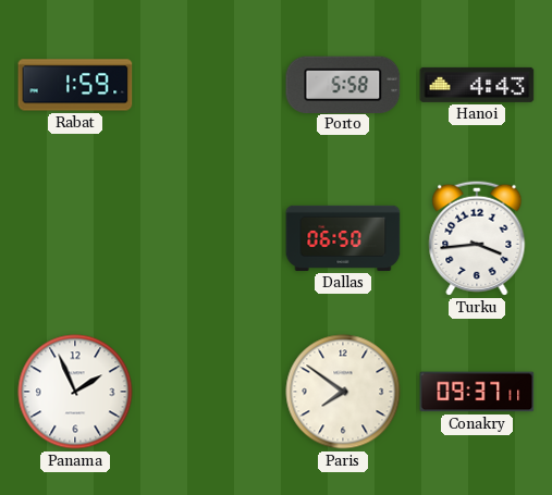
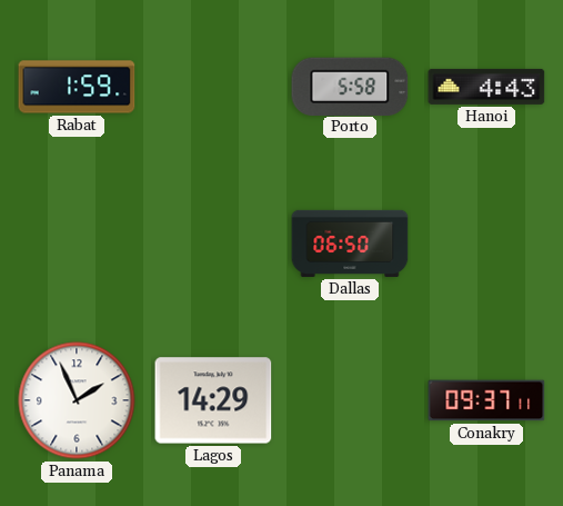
Turku: 3:44 -> none (477, 238)
Lagos: none -> 14:29 (213, 400)
Paris: 7:51 -> none (343, 392)
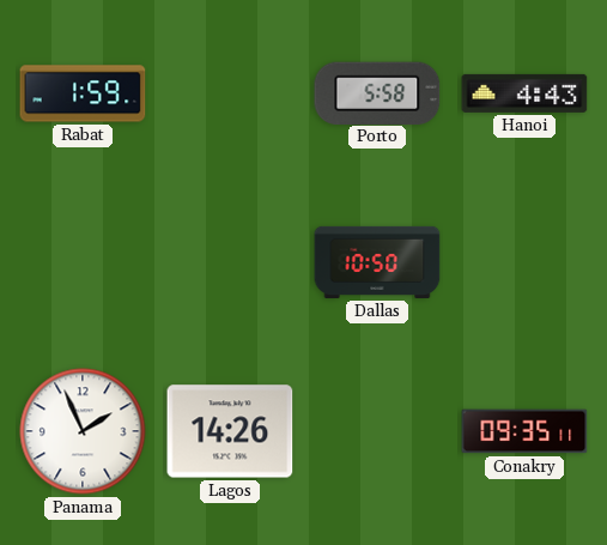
Dallas: 06:50 -> 10:50 (377, 262)
Lagos: 14:29 -> 14:26 (230, 431)
Conakry: 09:37 -> 09:35 (524, 431)
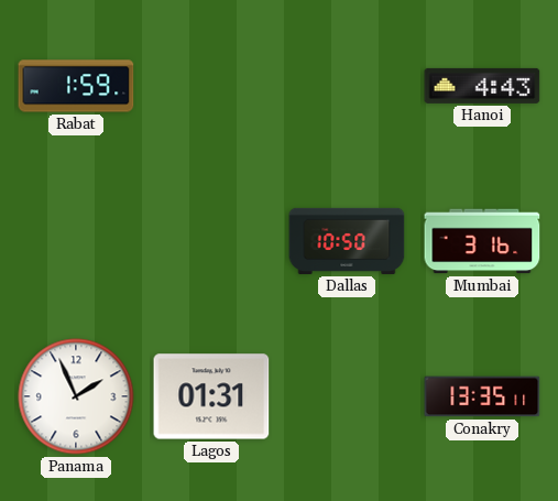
Porto: 5:58 -> none (377, 92)
Mumbai: none -> 3:16 (482, 241)
Lagos: 14:26 -> 01:31 (211, 396)
Conakry: 09:35 -> 13:35 (482, 396)
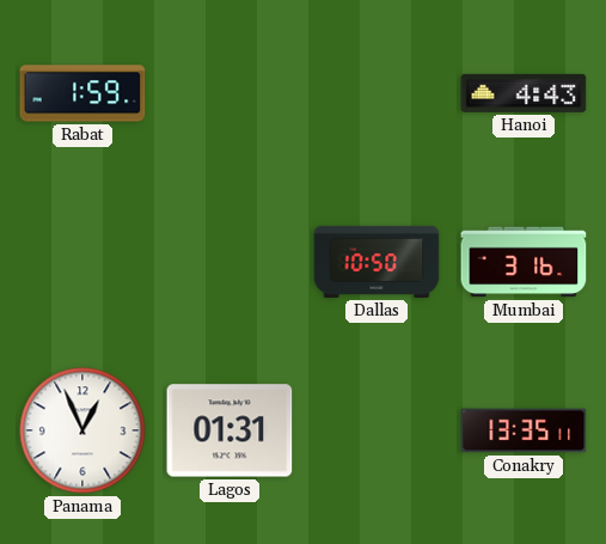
Panama: 1:56 -> 12:56 (82, 430)
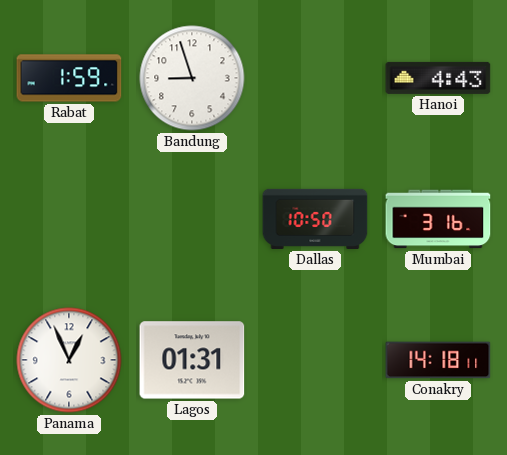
Bandung: none -> 8:57 (192, 78)
Conakry: 13:35 -> 14:18 (438, 360)
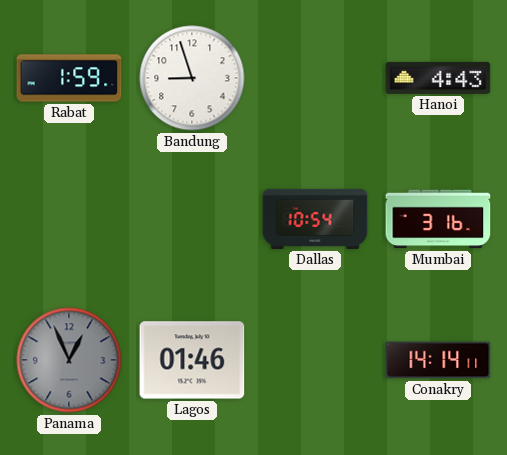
Dallas: 10:50 -> 10:54 (315, 219)
Panama dial: white -> grey (69, 360)
Lagos: 01:31 -> 01:46 (192, 360)
Conakry: 14:18 -> 14:14 (438, 360)
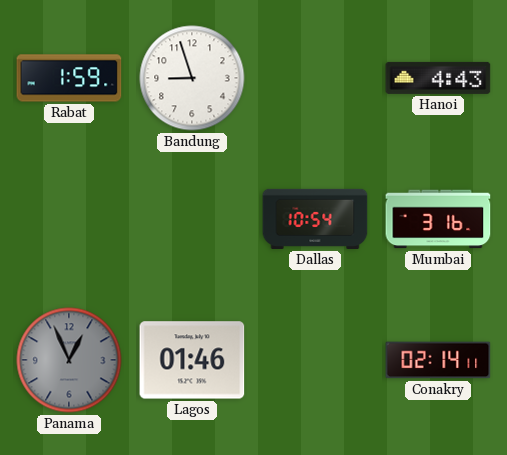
Conakry: 14:14 -> 02:14 (438, 360)
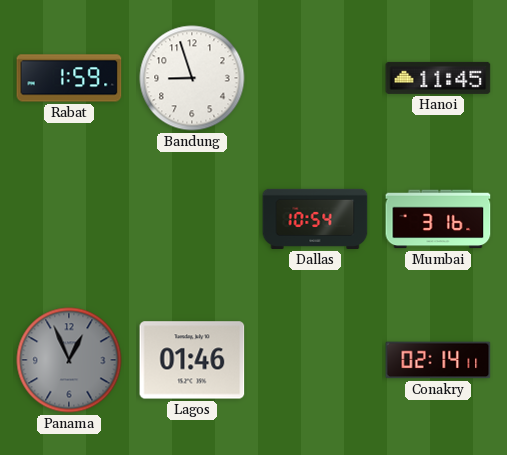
Hanoi: 4:43 -> 11:45 (438, 78)
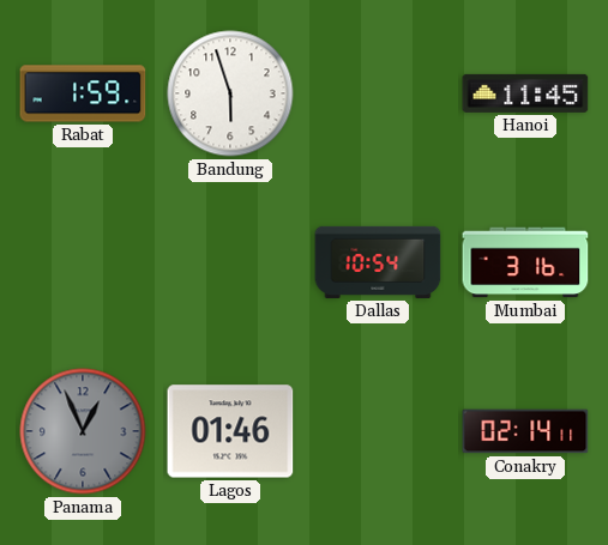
Bandung: 8:57 -> 5:57 (230, 93)
